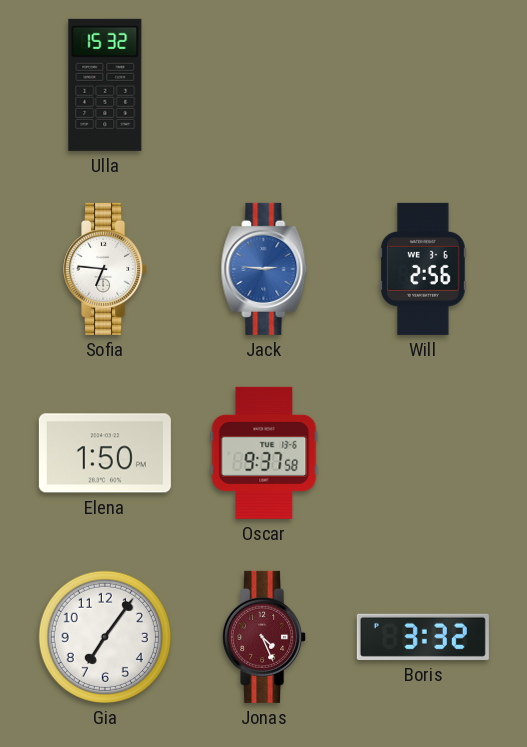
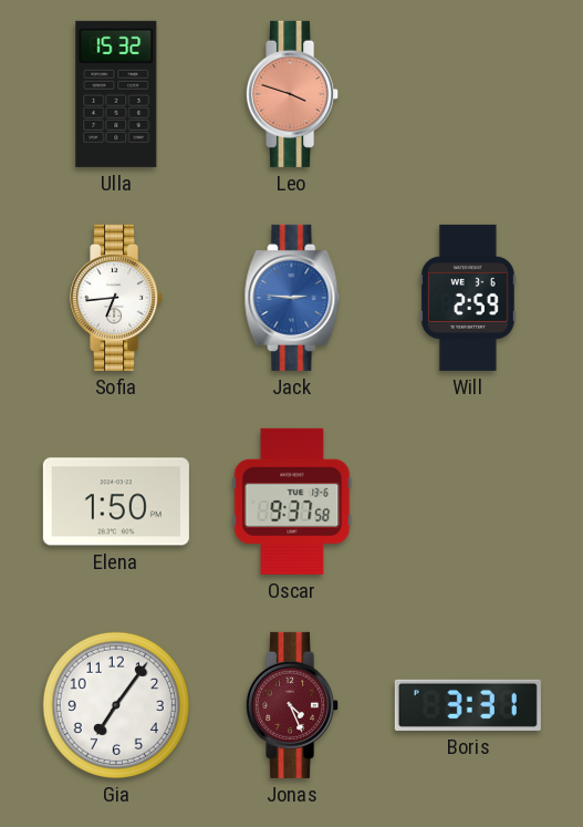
Leo: none -> 3:48 (293, 94)
Sofia: 6:46 -> 6:44 (117, 298)
Will: 2:56 -> 2:59 (468, 298)
Boris: 3:32 -> 3:31 (468, 705)
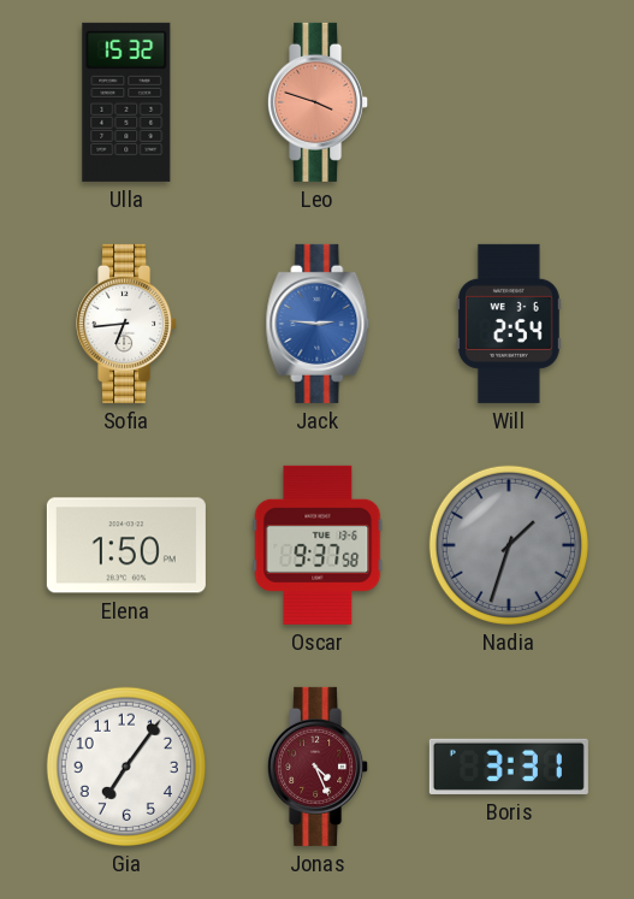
Will: 2:59 -> 2:54 (509, 324)
Nadia: none -> 1:33 (509, 545)
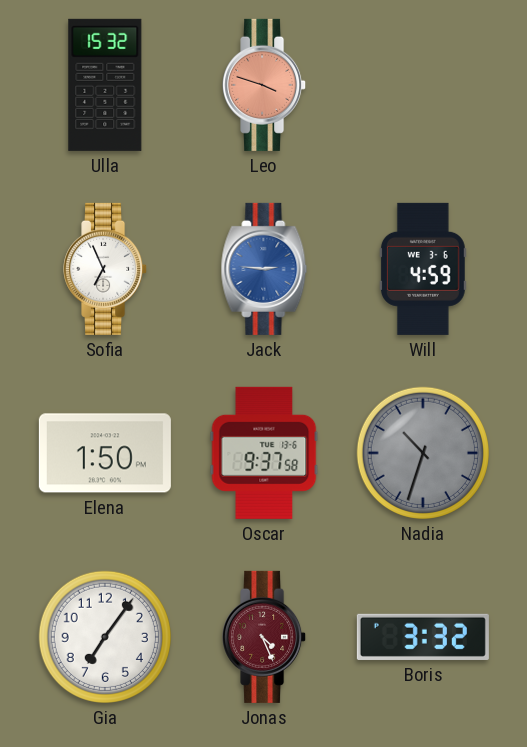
Sofia: 6:44 -> 6:56 (106, 269)
Will: 2:54 -> 4:59 (423, 269)
Nadia: 1:33 -> 10:33 (423, 453)
Boris: 3:31 -> 3:32 (423, 637)
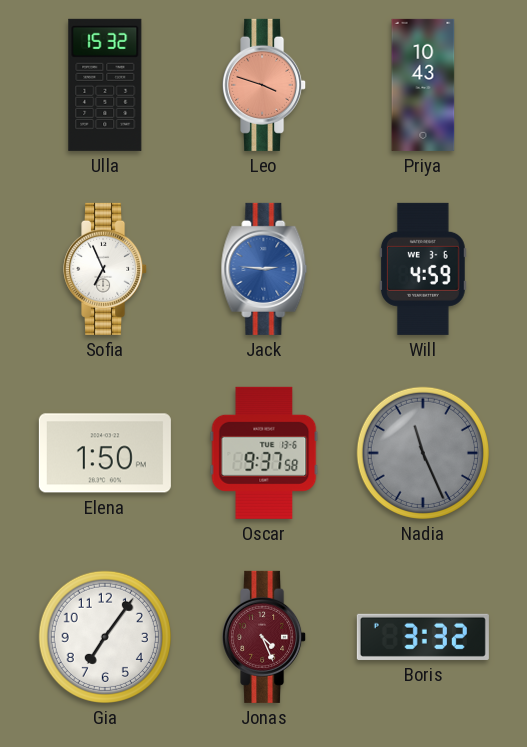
Priya: none -> 10:43 (423, 85)
Nadia: 10:33 -> 11:26 (423, 453)
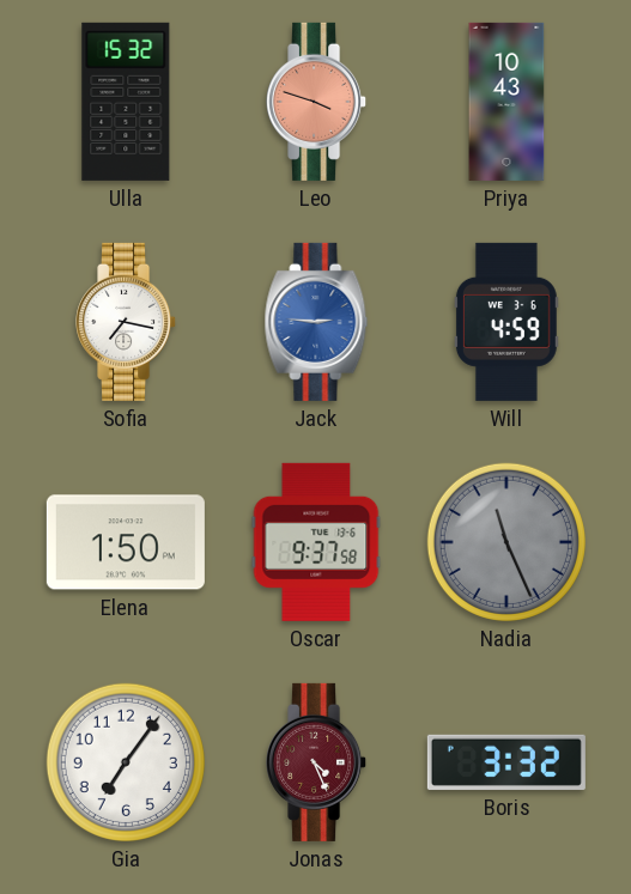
Sofia: 6:56 -> 7:17 (127, 322)
